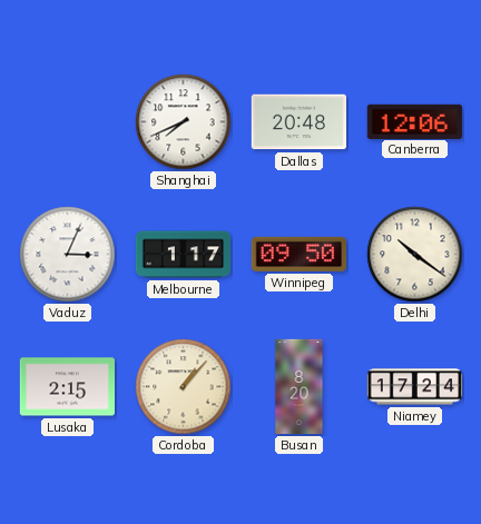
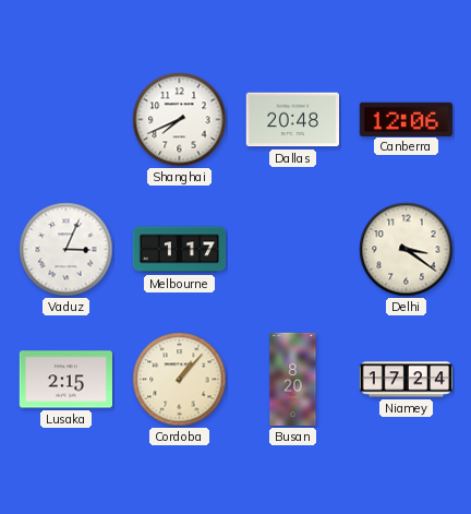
Winnipeg: 09:50 -> none (298, 254)
Delhi: 10:21 -> 3:21 (407, 250)
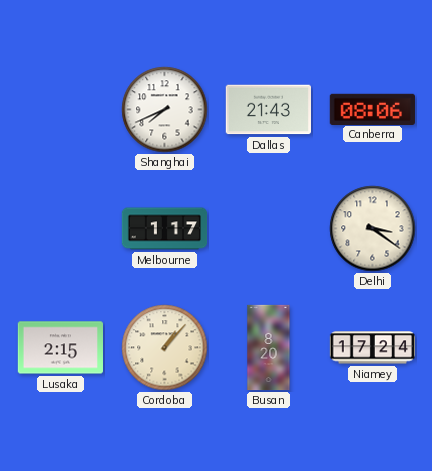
Dallas: 20:48 -> 21:43 (268, 110)
Canberra: 12:06 -> 08:06 (372, 109)
Vaduz: 3:04 -> none (67, 250)
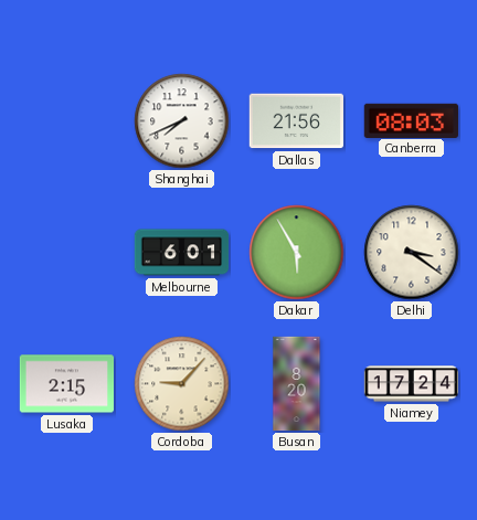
Dallas: 21:43 -> 21:56 (296, 121)
Canberra: 08:06 -> 08:03 (411, 120)
Melbourne: 1:17 -> 6:01 (182, 253)
Dakar: none -> 5:55 (297, 253)
Cordoba: 1:07 -> 9:07 (182, 384)
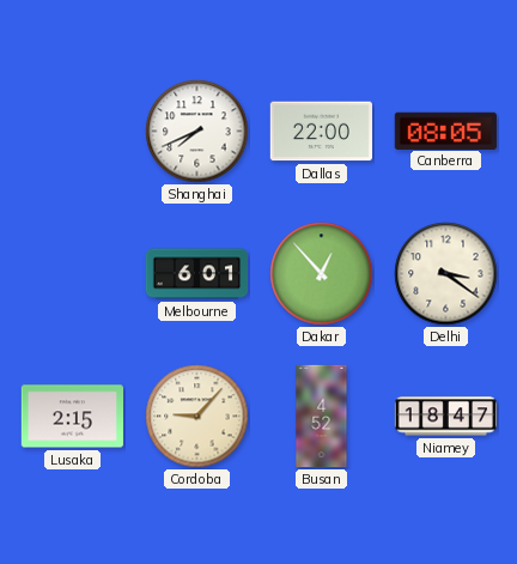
Dallas: 21:56 -> 22:00 (321, 132)
Canberra: 08:03 -> 08:05 (445, 131)
Dakar: 5:55 -> 12:53 (322, 274)
Busan: 8:20 -> 4:52 (322, 417)
Niamey: 17:24 -> 18:47 (445, 417)
